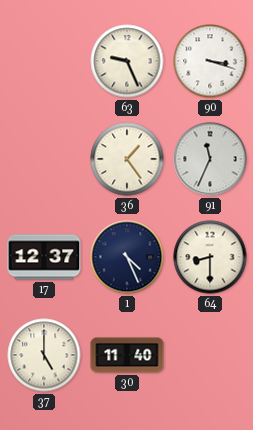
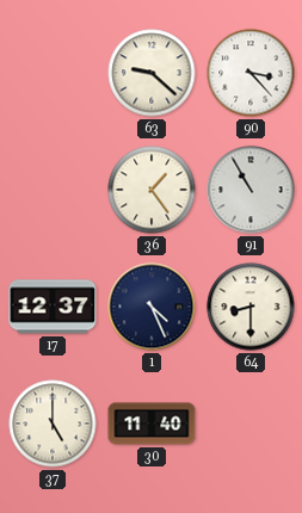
63: 9:26 -> 9:22 (152, 73)
90: 3:18 -> 3:23 (251, 73)
91: 11:34 -> 10:55 (251, 190)
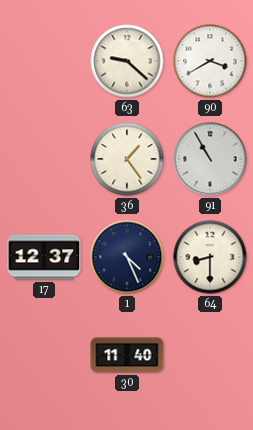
90: 3:23 -> 3:40 (210, 61)
37: 5:00 -> none (53, 424)
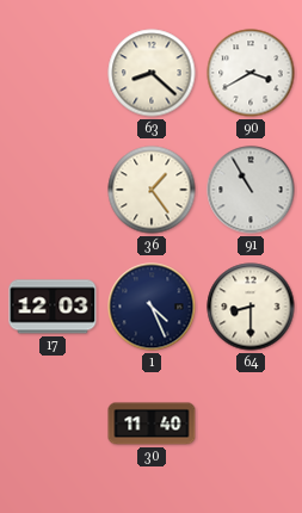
63: 9:22 -> 8:22 (152, 73)
17: 12:37 -> 12:03 (53, 307)
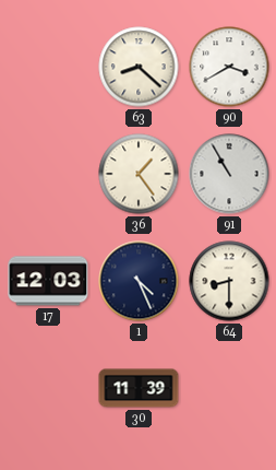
30: 11:40 -> 11:39 (139, 388)
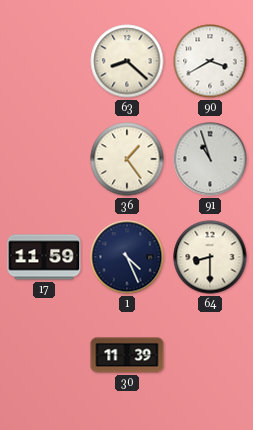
91: 10:55 -> 10:57 (210, 159)
17: 12:03 -> 11:59 (44, 257)
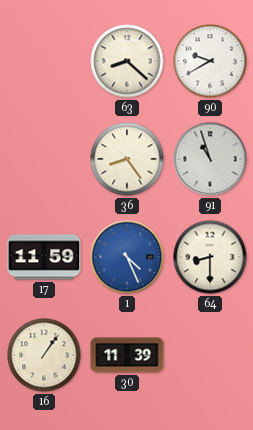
90: 3:40 -> 9:40 (210, 61)
36: 1:24 -> 8:24 (127, 159)
1 dial: navy -> blue (127, 257)
16: none -> 1:06 (44, 355)
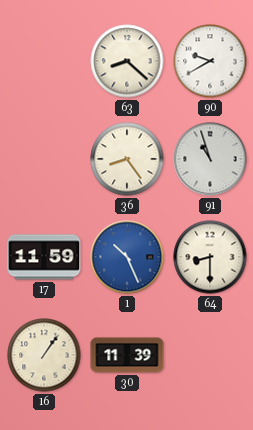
1: 4:26 -> 10:26 (127, 257)
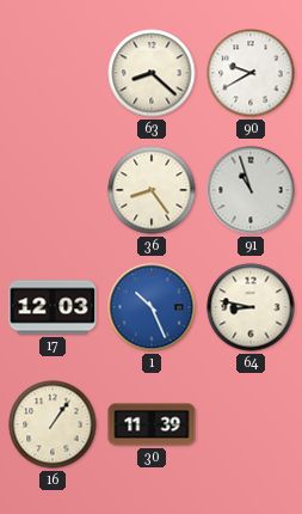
17: 11:59 -> 12:03 (53, 307)
64: 8:30 -> 8:47 (251, 307)
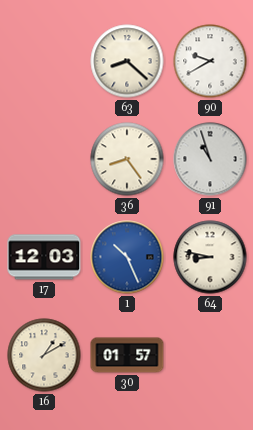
16: 1:06 -> 1:10 (44, 355)
30: 11:39 -> 01:57 (127, 355)
